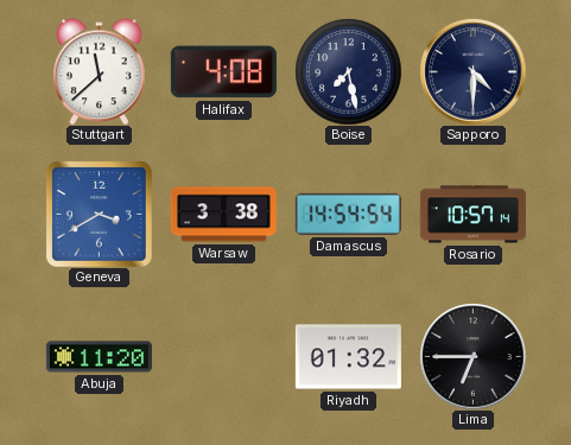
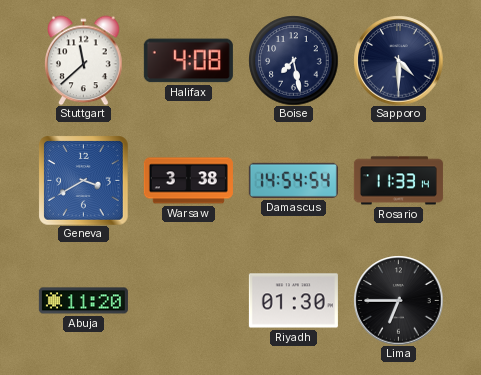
Rosario: 10:57 -> 11:33 (398, 181)
Riyadh: 01:32 -> 01:30 (293, 301)
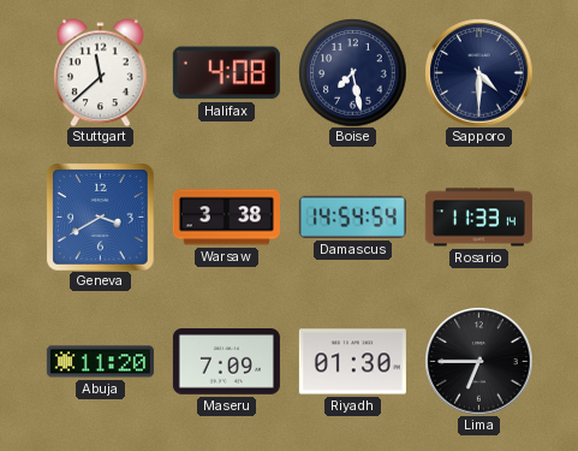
Maseru: none -> 7:09 (226, 362)
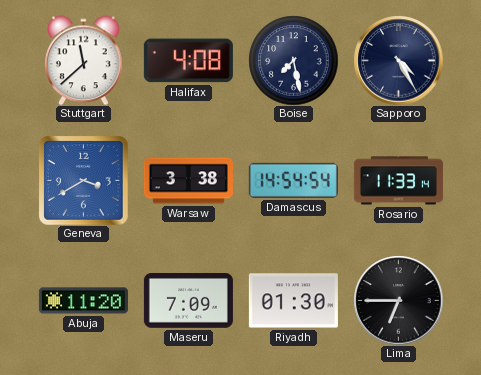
Sapporo: 4:30 -> 4:25 (398, 60)
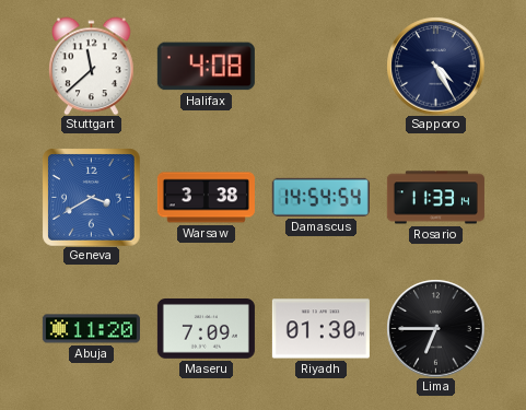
Boise: 7:28 -> none (293, 60)
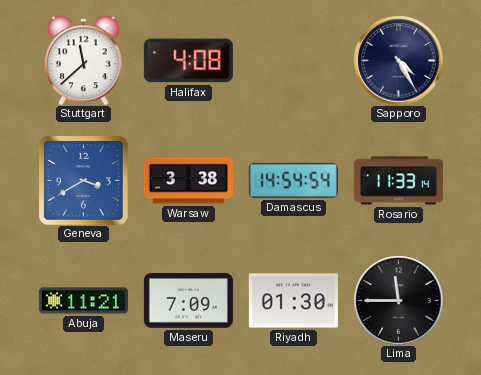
Abuja: 11:20 -> 11:21 (83, 301)
Lima: 6:45 -> 11:45 (398, 300)
